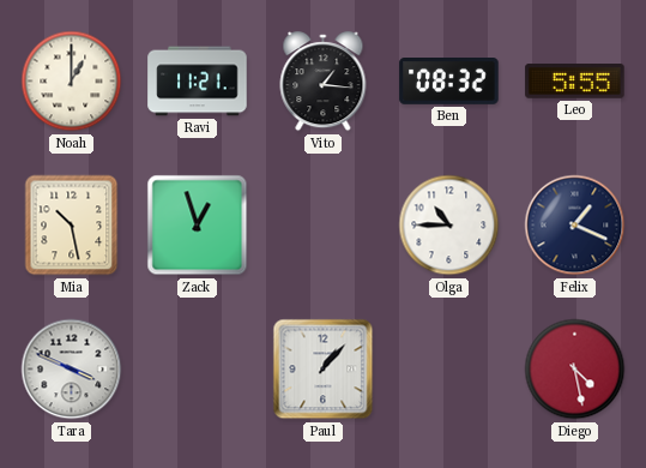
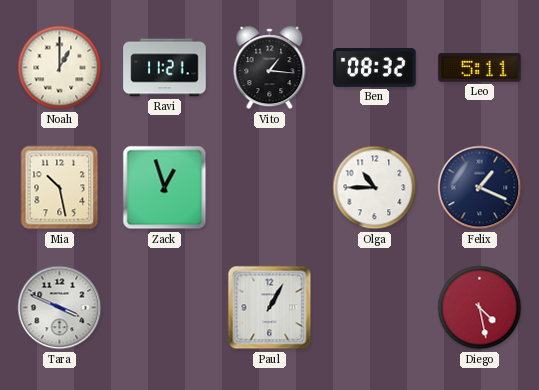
Leo: 5:55 -> 5:11 (480, 68)
Paul: 1:07 -> 1:05 (270, 308)
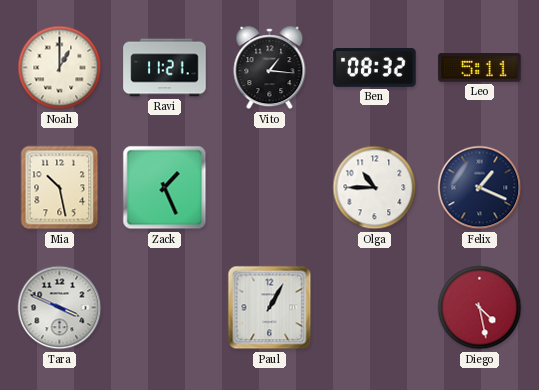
Zack: 12:57 -> 1:26 (165, 188)
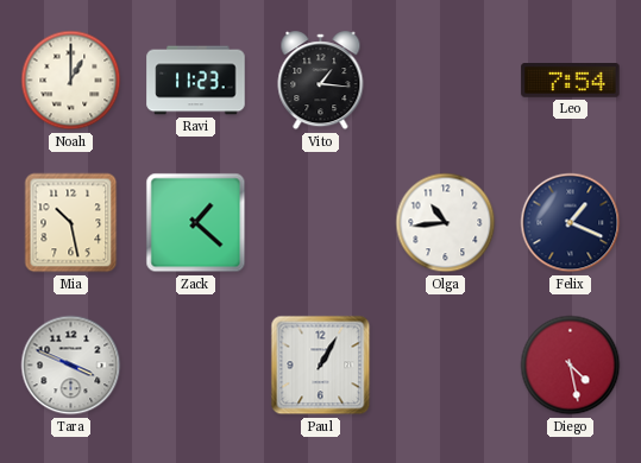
Ravi: 11:21 -> 11:23 (196, 81)
Ben: 08:32 -> none (375, 68)
Leo: 5:11 -> 7:54 (571, 81)
Zack: 1:26 -> 1:22 (196, 223)
Olga: 10:45 -> 10:44 (446, 223)
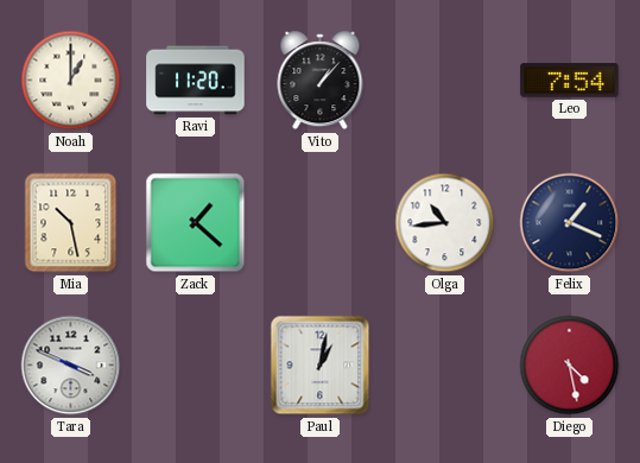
Ravi: 11:23 -> 11:20 (196, 81)
Vito: 1:16 -> 1:07 (321, 81)
Paul: 1:05 -> 1:02 (321, 366)
